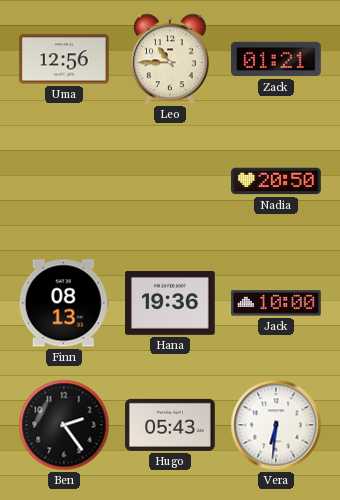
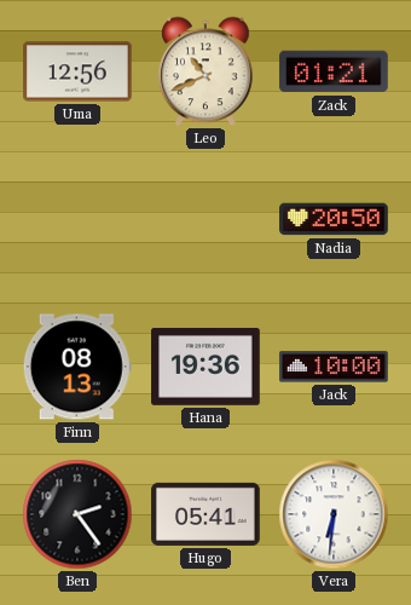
Leo: 10:45 -> 10:41 (205, 71)
Hugo: 05:43 -> 05:41 (205, 514)
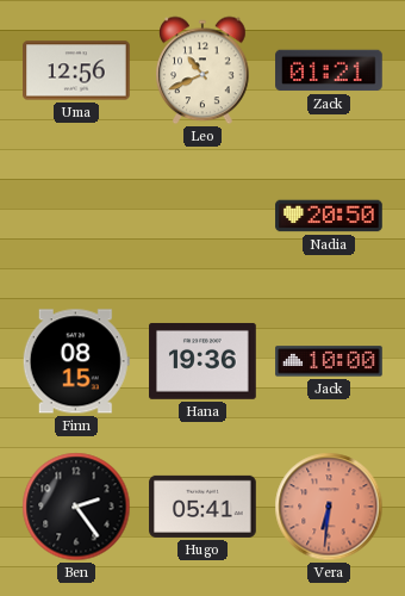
Finn: 08:13 -> 08:15 (76, 361)
Vera dial: white -> salmon (329, 507)
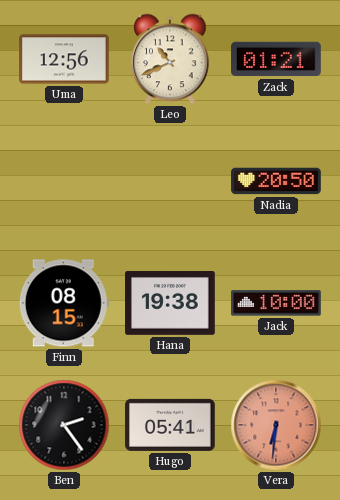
Hana: 19:36 -> 19:38 (170, 303)
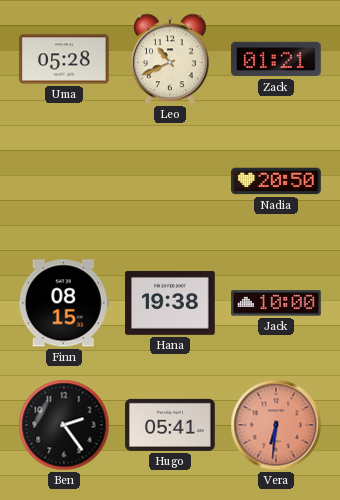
Uma: 12:56 -> 05:28 (64, 59)
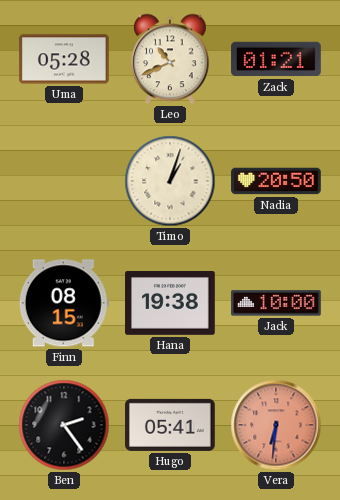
Timo: none -> 1:03 (170, 181)
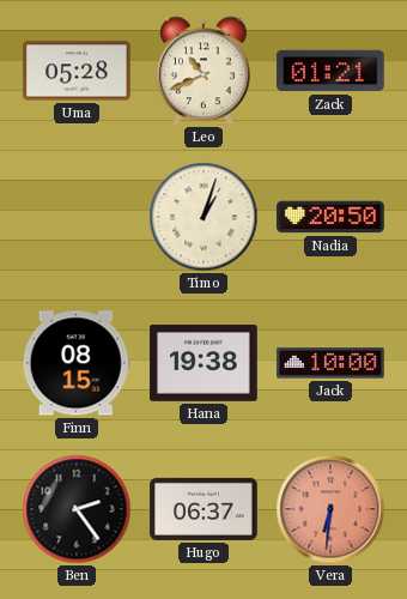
Hugo: 05:41 -> 06:37 (203, 509)
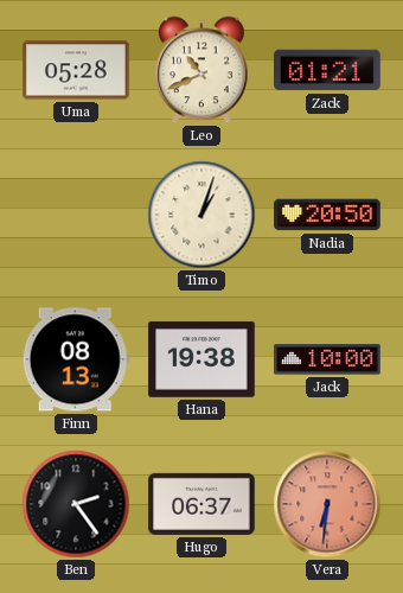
Finn: 08:15 -> 08:13 (76, 359)
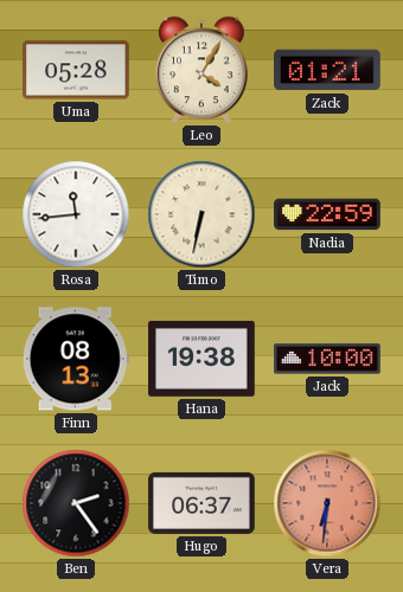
Leo: 10:41 -> 4:05 (201, 70)
Rosa: none -> 11:44 (76, 214)
Timo: 1:03 -> 6:32 (201, 214)
Nadia: 20:50 -> 22:59 (327, 214)
